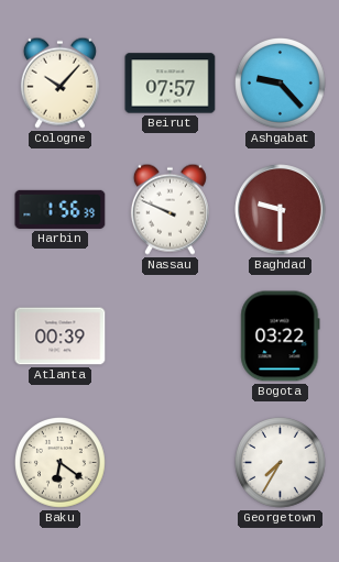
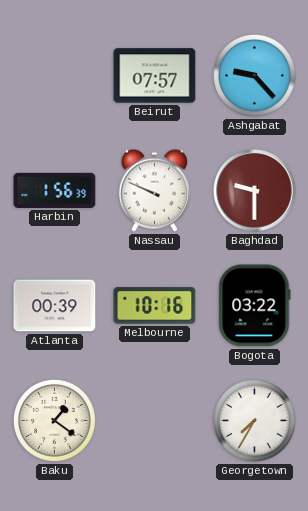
Cologne: 10:07 -> none (59, 82)
Melbourne: none -> 10:16 (155, 306)
Baku: 6:21 -> 1:21 (55, 421)
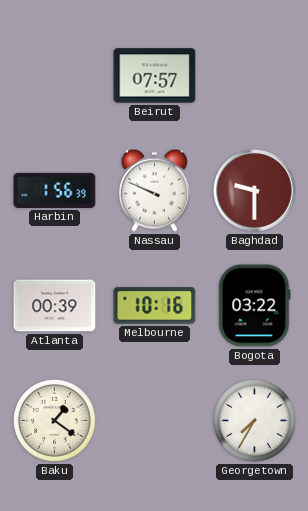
Ashgabat: 9:23 -> none (255, 76)
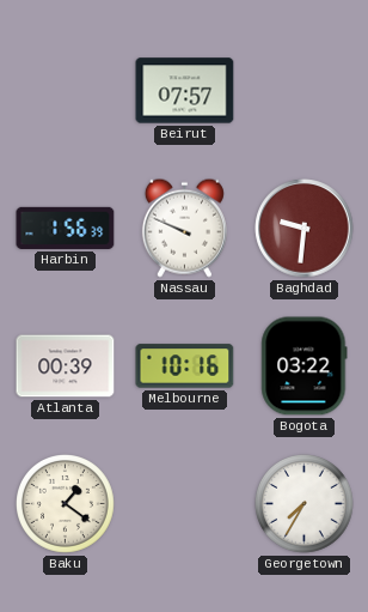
Baghdad: 9:30 -> 9:31 (305, 229)
